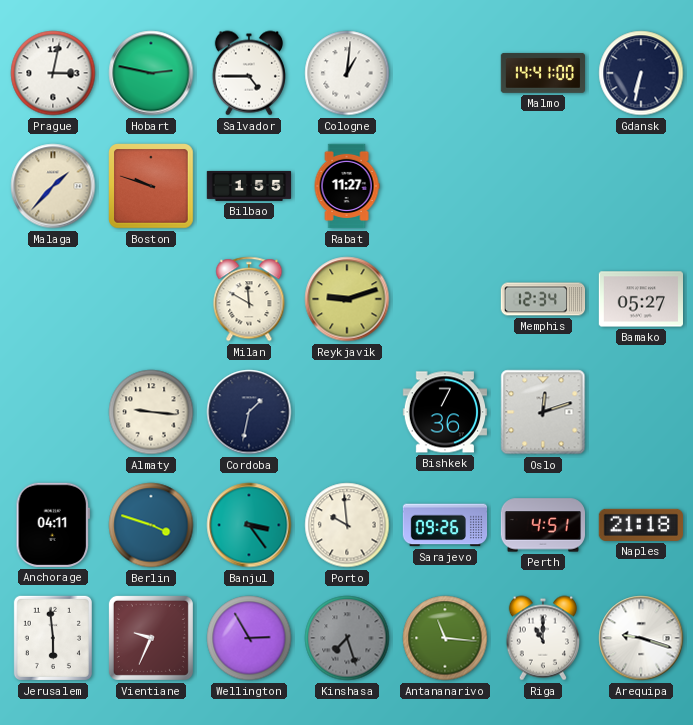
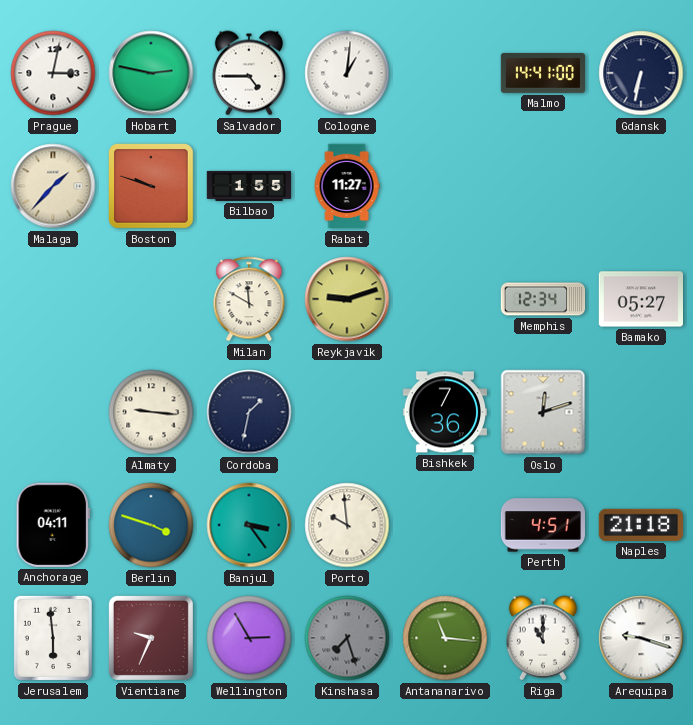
Sarajevo: 09:26 -> none (445, 525)
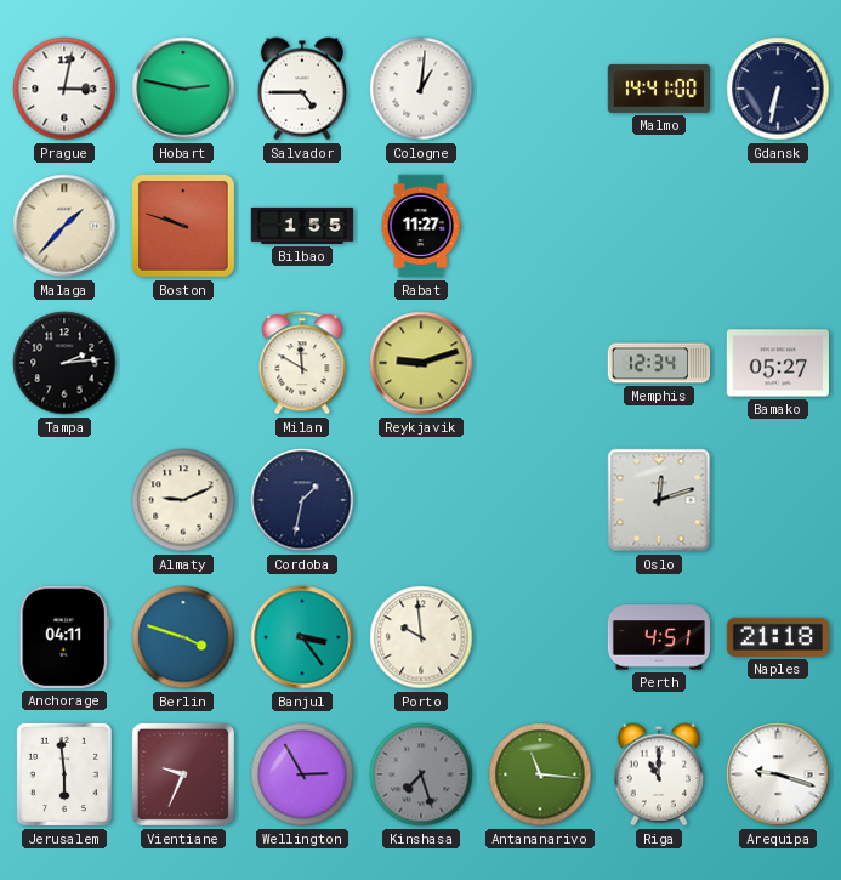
Tampa: none -> 2:14 (64, 363)
Almaty: 9:16 -> 9:11 (183, 500)
Bishkek: 7:36 -> none (444, 412)
